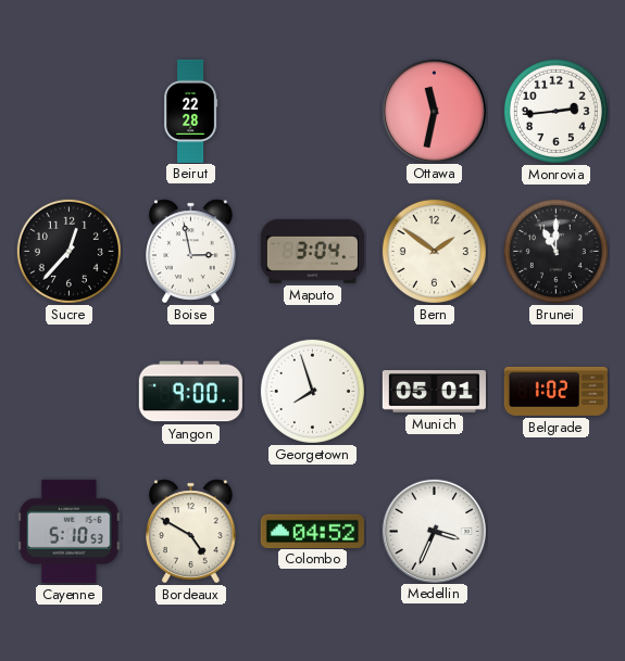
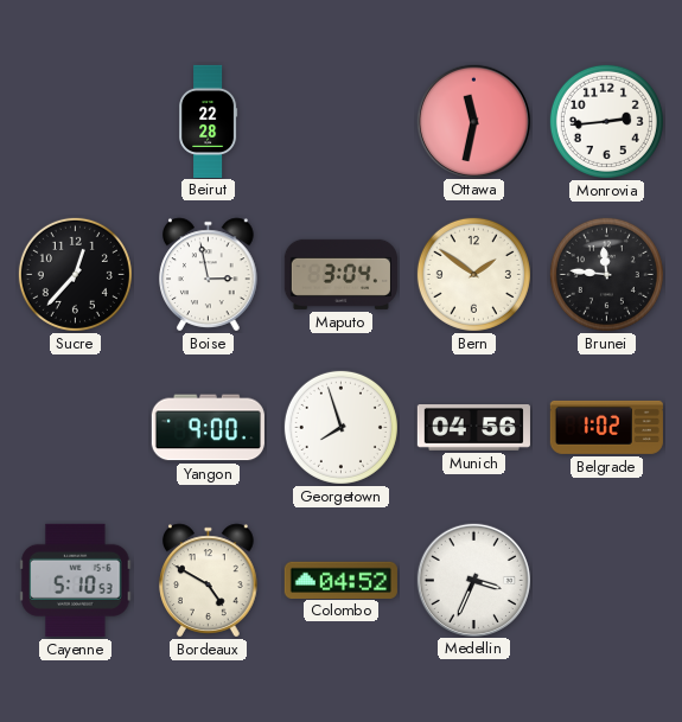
Brunei: 11:00 -> 11:46 (606, 274)
Munich: 05:01 -> 04:56 (473, 428)
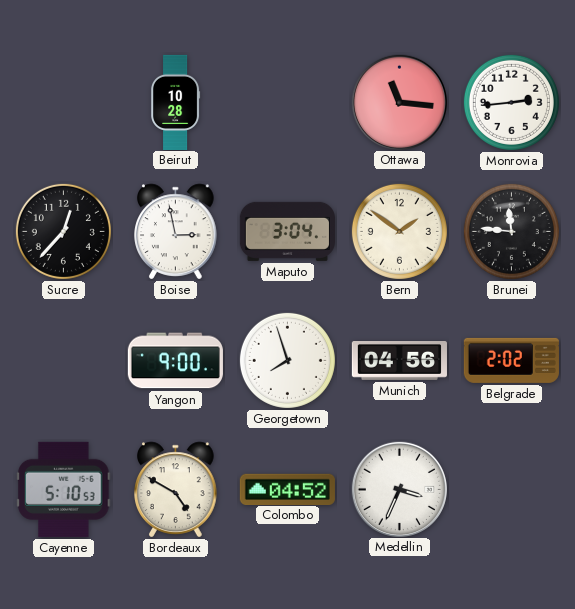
Beirut: 22:28 -> 10:28 (176, 102)
Ottawa: 11:32 -> 11:16 (399, 102)
Belgrade: 1:02 -> 2:02 (511, 360)
